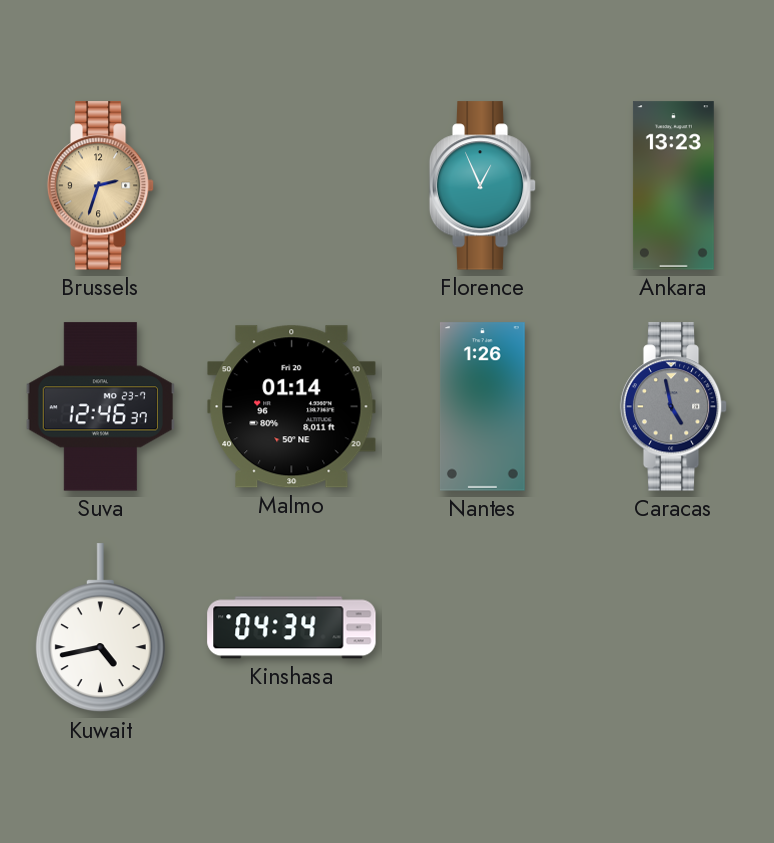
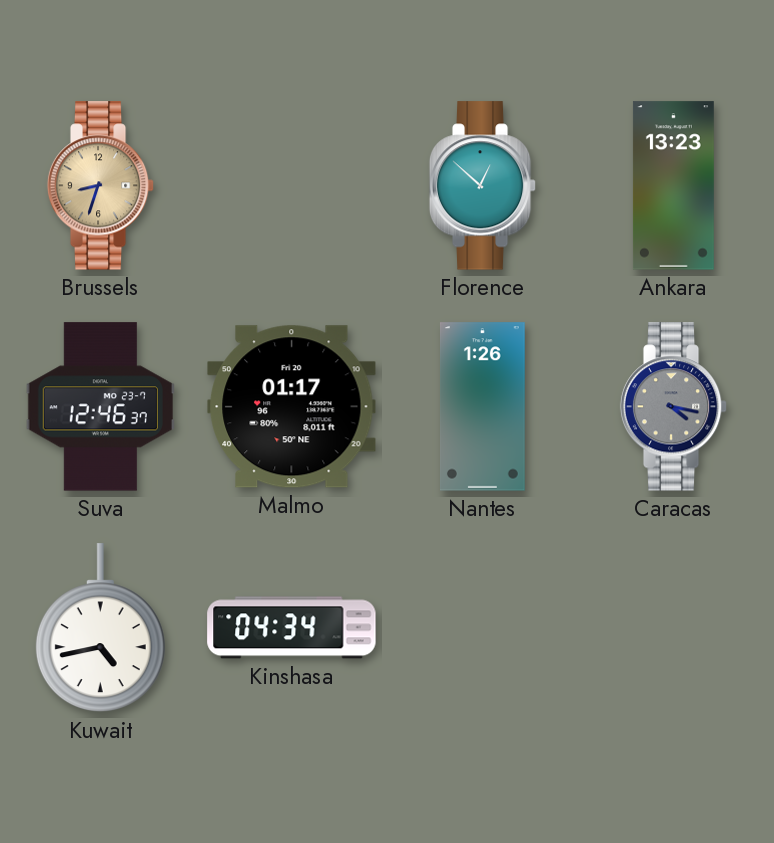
Brussels: 2:33 -> 8:33 (101, 186)
Florence: 12:56 -> 12:52 (483, 186)
Malmo: 01:14 -> 01:17 (292, 407)
Caracas: 4:58 -> 4:17 (674, 407)
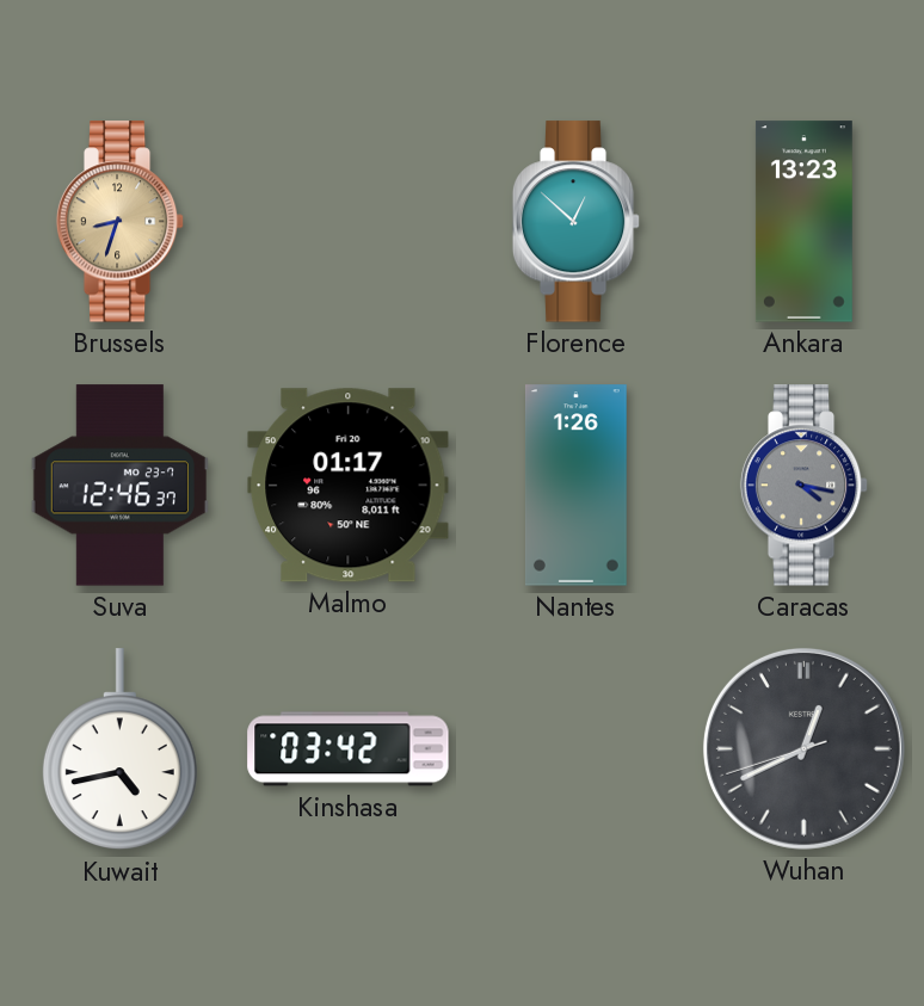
Kinshasa: 04:34 -> 03:42 (349, 749)
Wuhan: none -> 12:40 (803, 748)
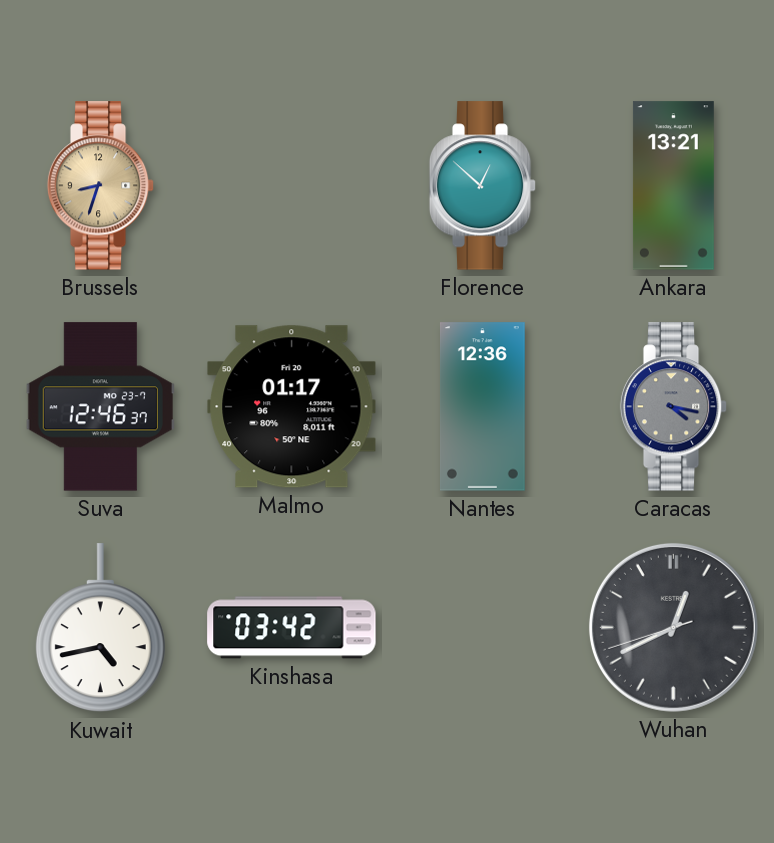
Ankara: 13:23 -> 13:21 (673, 186)
Nantes: 1:26 -> 12:36 (482, 407)
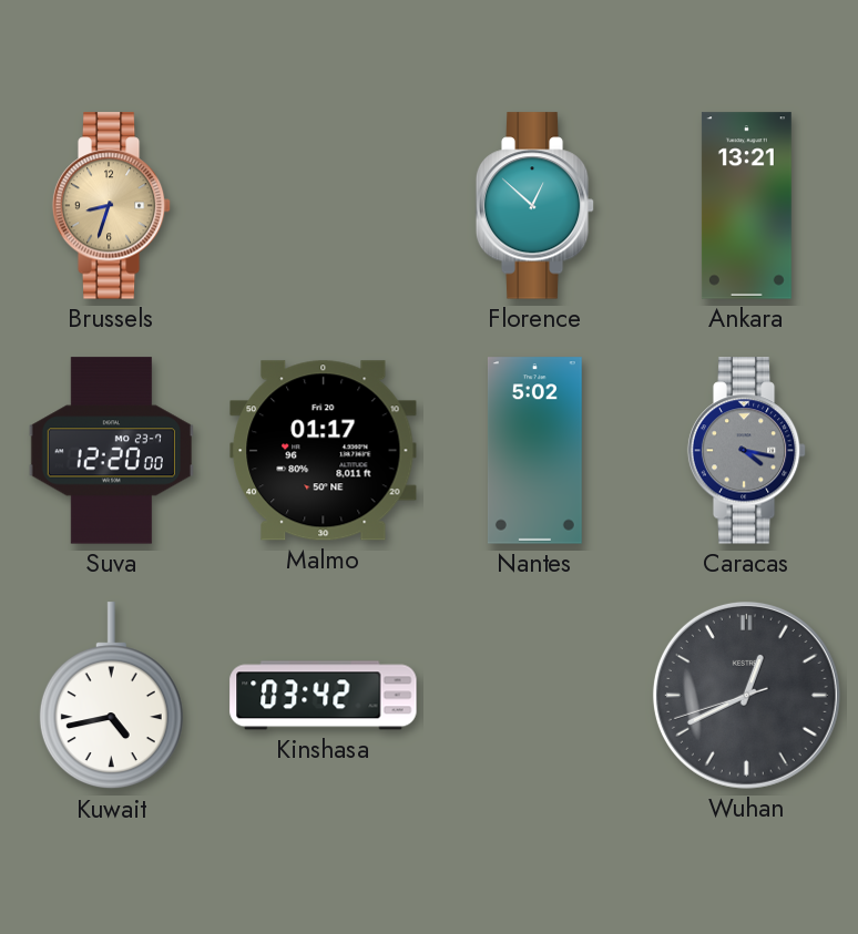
Suva: 12:46 -> 12:20 (111, 451)
Nantes: 12:36 -> 5:02 (534, 451)
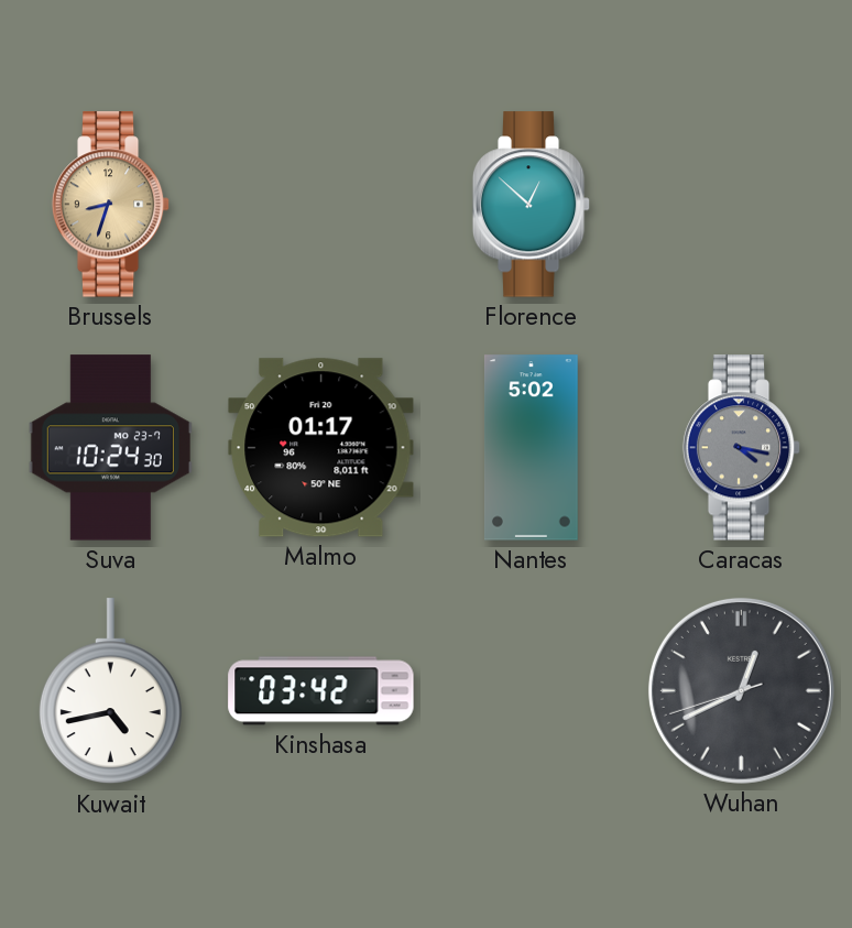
Ankara: 13:21 -> none (746, 206)
Suva: 12:20 -> 10:24 (110, 448)
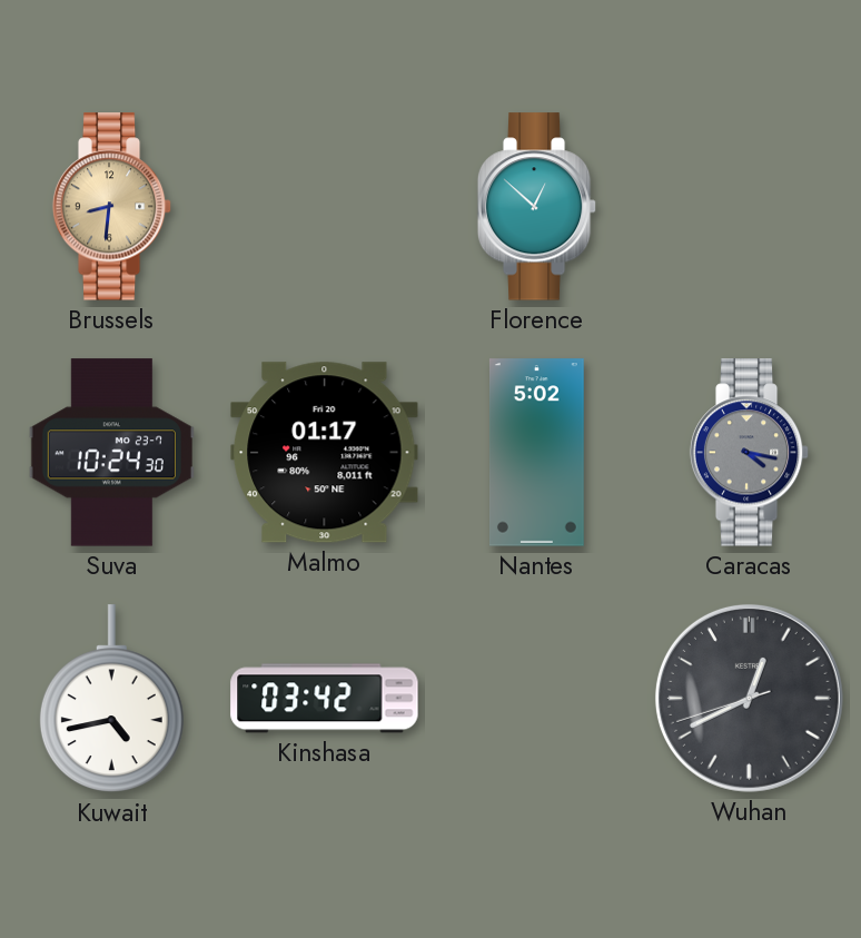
Brussels: 8:33 -> 8:31 (112, 207)
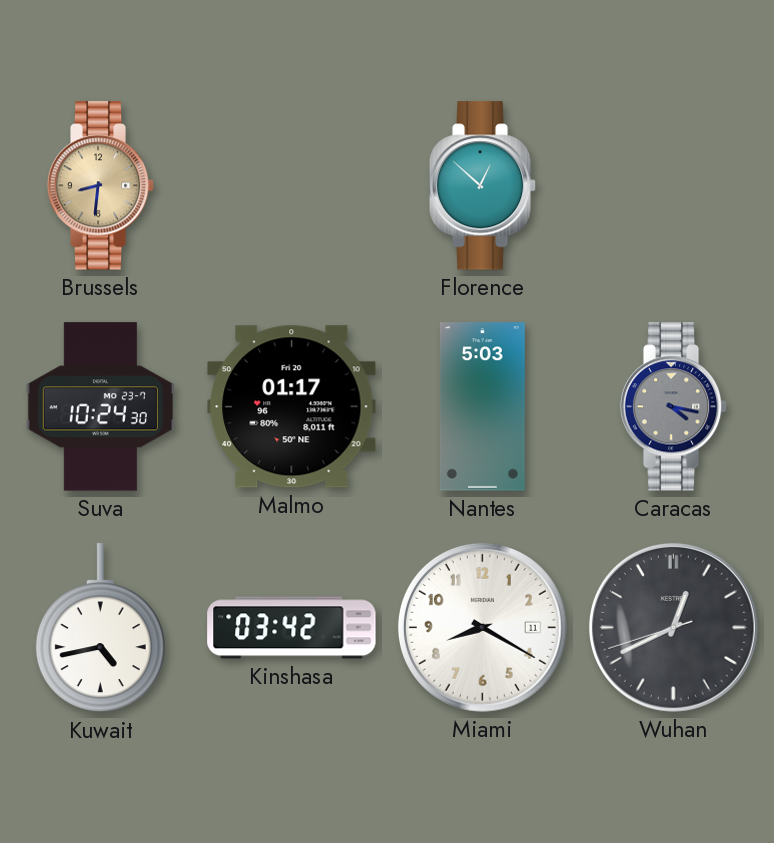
Nantes: 5:02 -> 5:03 (482, 407)
Miami: none -> 8:20 (482, 627)
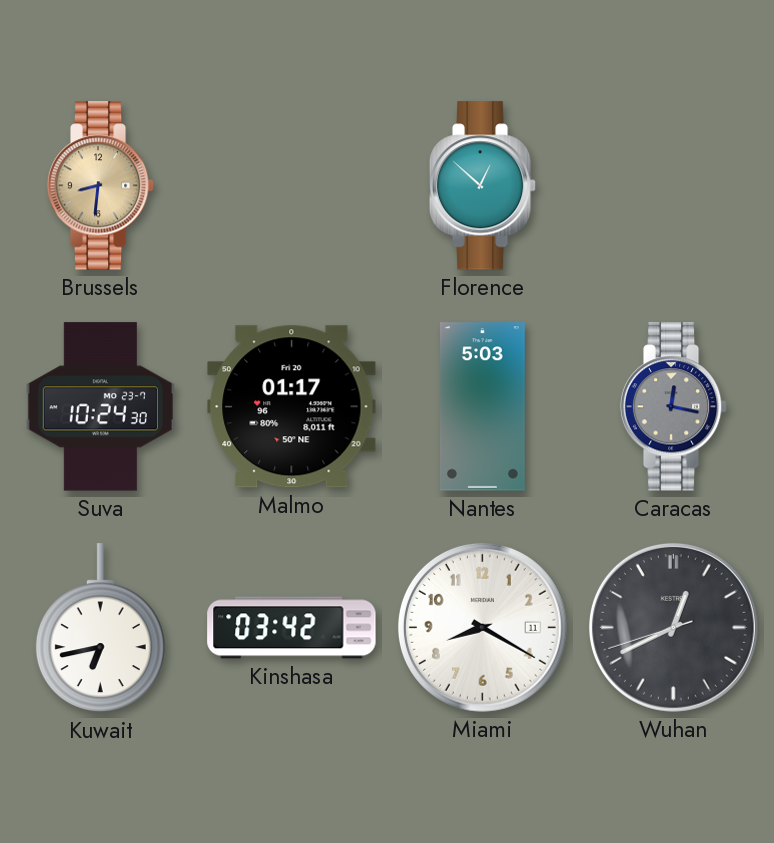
Caracas: 4:17 -> 12:17 (674, 407)
Kuwait: 4:43 -> 6:43 (100, 628)
